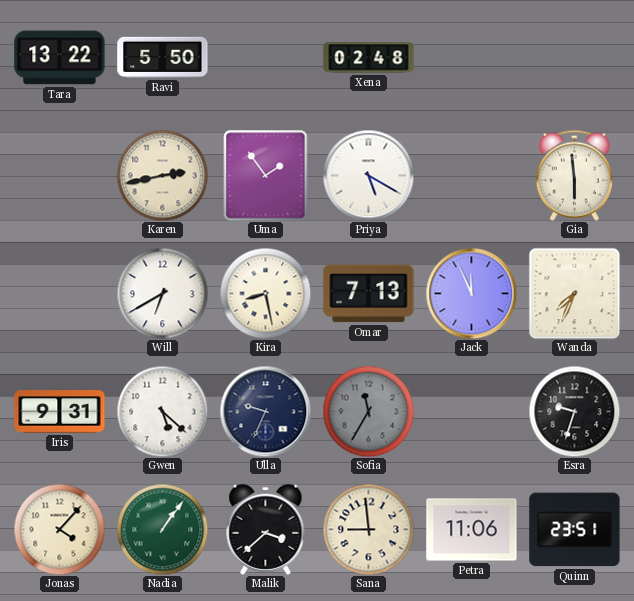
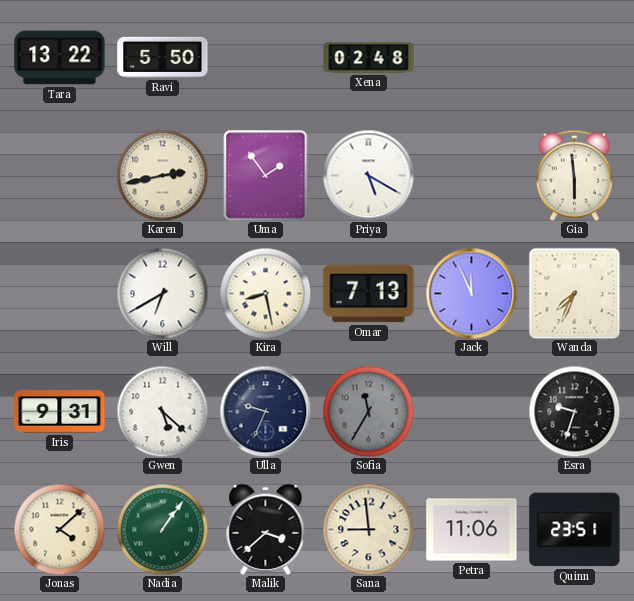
Jonas: 4:07 -> 4:08 (59, 529)
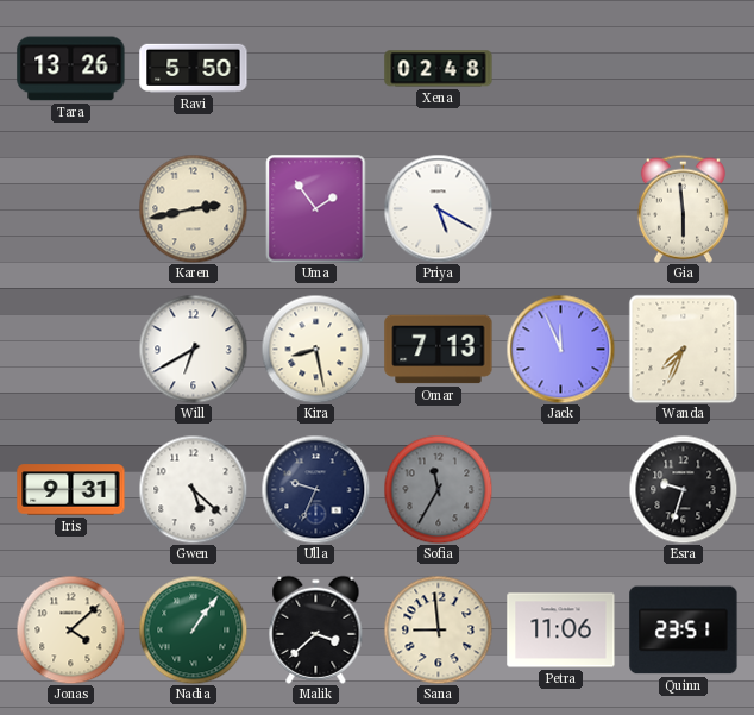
Tara: 13:22 -> 13:26 (71, 69)
